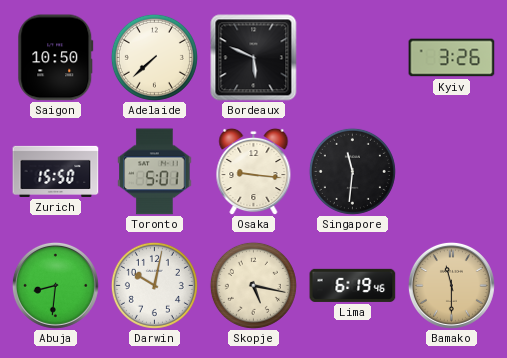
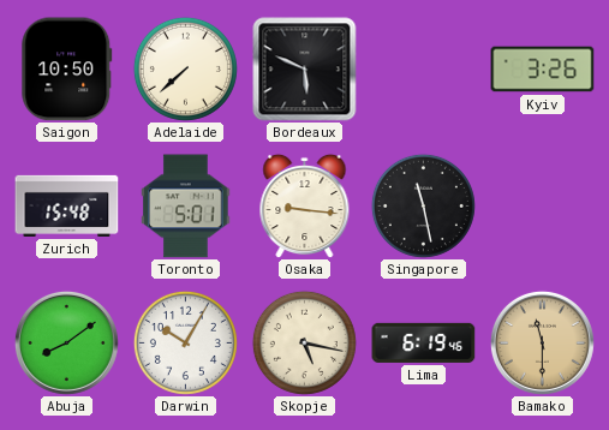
Zurich: 15:50 -> 15:48 (67, 205)
Singapore: 11:31 -> 11:28 (423, 205)
Abuja: 8:31 -> 8:09 (66, 342)
Darwin: 10:02 -> 10:05 (185, 342)
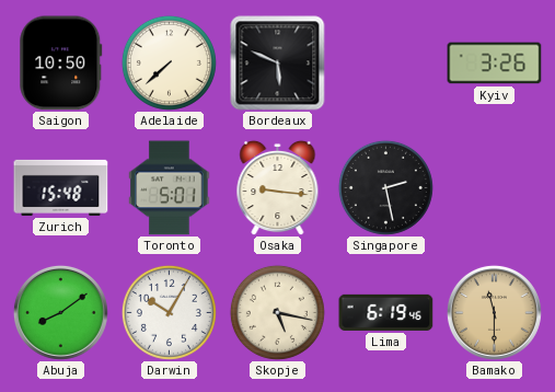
Singapore: 11:28 -> 2:28 (385, 187)
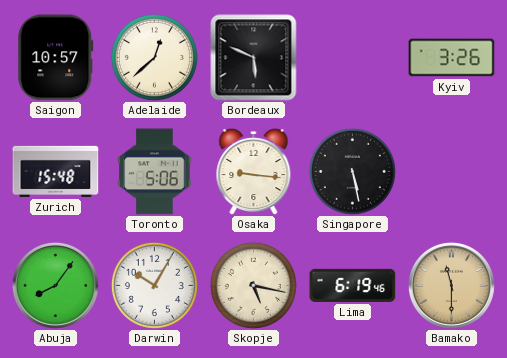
Saigon: 10:50 -> 10:57 (56, 58)
Adelaide: 7:38 -> 12:38 (154, 57)
Toronto: 5:01 -> 5:06 (155, 172)
Singapore: 2:28 -> 5:28 (352, 171)
Abuja: 8:09 -> 8:06 (55, 285)
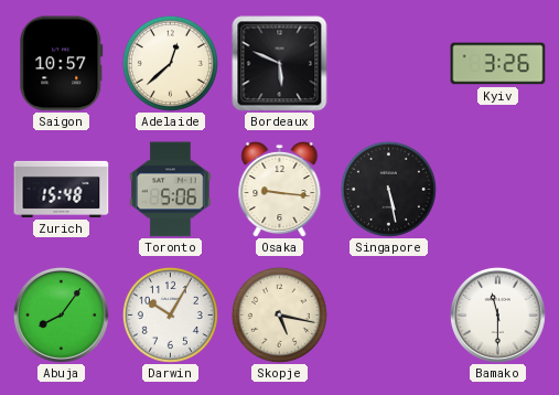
Lima: 6:19 -> none (353, 285)
Bamako dial: champagne -> white (497, 314)
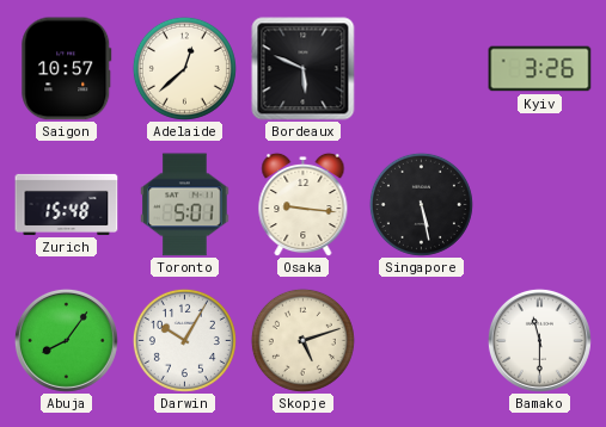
Toronto: 5:06 -> 5:01 (185, 205)
Skopje: 5:17 -> 5:12 (302, 340)
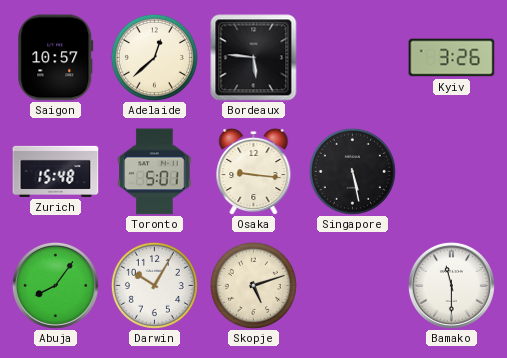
Bordeaux: 5:49 -> 5:46 (254, 58)
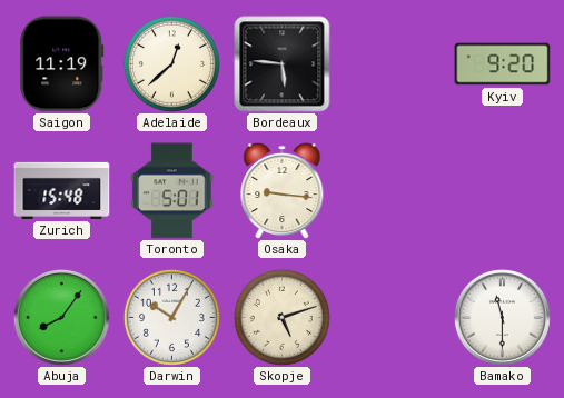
Saigon: 10:57 -> 11:19 (62, 64)
Kyiv: 3:26 -> 9:20 (503, 64)
Singapore: 5:28 -> none (352, 171)
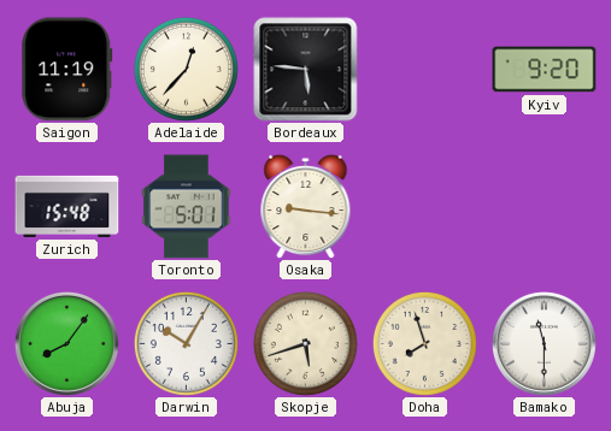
Adelaide: 12:38 -> 12:37 (186, 69)
Skopje: 5:12 -> 5:42 (305, 343)
Doha: none -> 7:57 (424, 343)
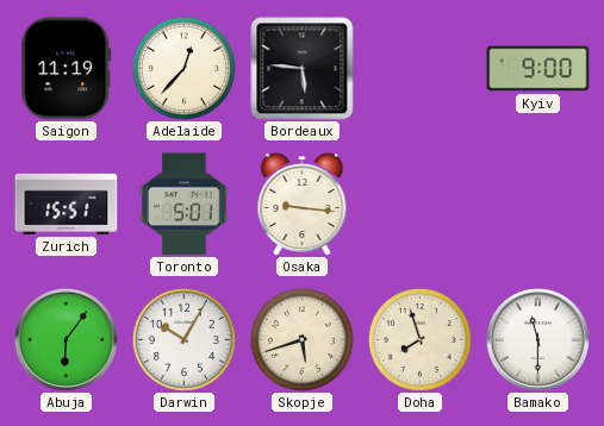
Kyiv: 9:20 -> 9:00 (538, 69)
Zurich: 15:48 -> 15:51 (67, 203)
Abuja: 8:06 -> 6:06 (66, 339)
